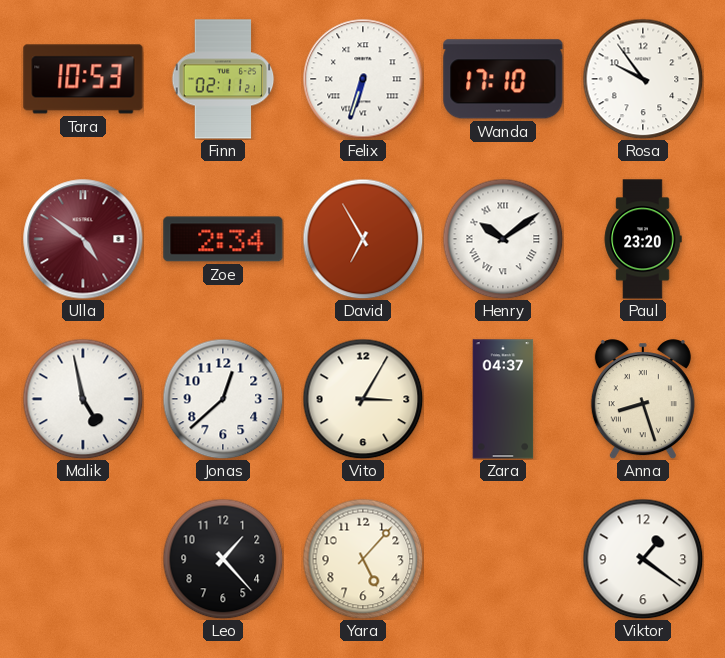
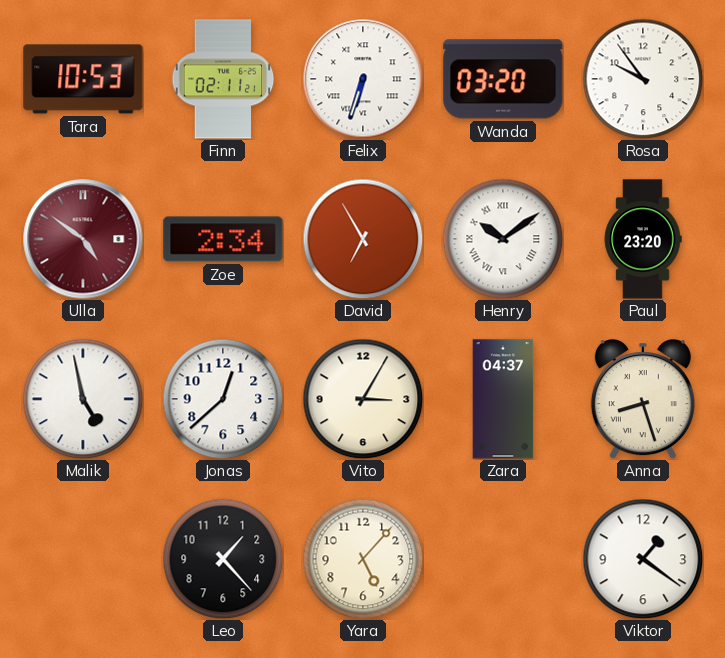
Wanda: 17:10 -> 03:20 (503, 79)
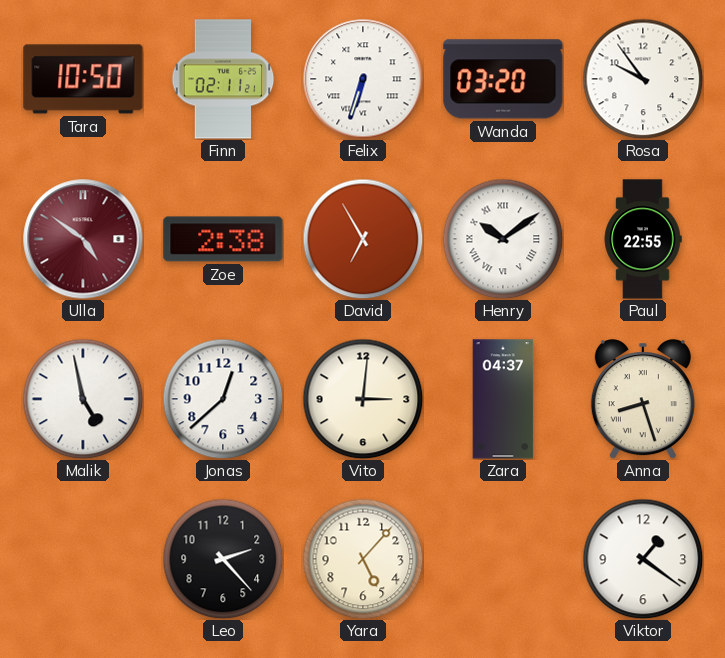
Tara: 10:53 -> 10:50 (83, 79)
Zoe: 2:34 -> 2:38 (223, 239)
Paul: 23:20 -> 22:55 (643, 239)
Vito: 3:05 -> 3:01 (363, 399)
Leo: 1:23 -> 2:23 (223, 559)
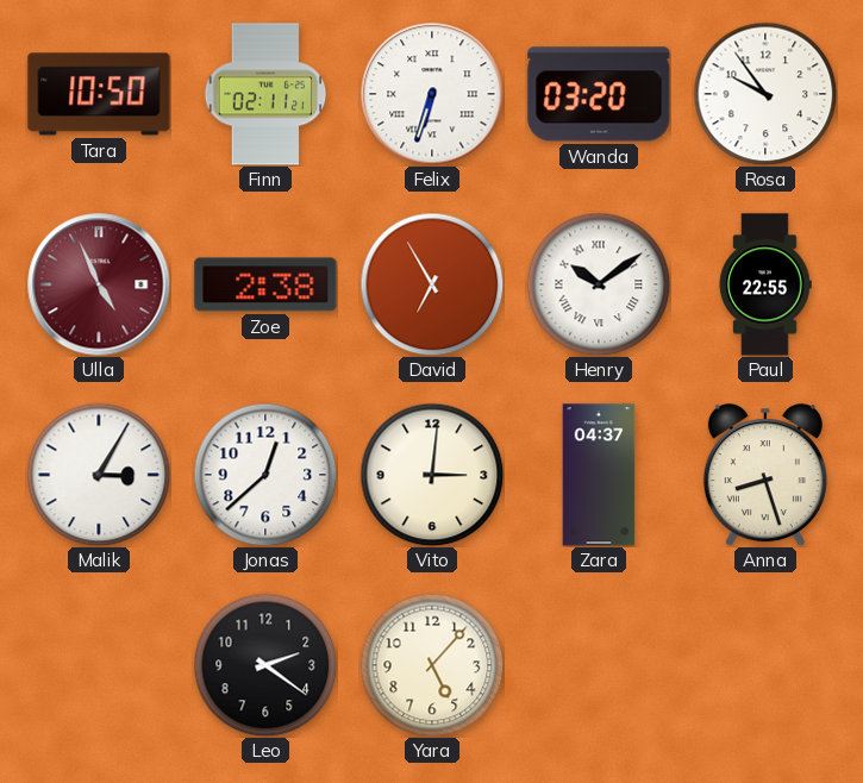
Ulla: 4:51 -> 4:56 (99, 284)
Malik: 4:58 -> 3:05 (99, 475)
Leo: 2:23 -> 2:21 (265, 665)
Viktor: 1:21 -> none (643, 559)
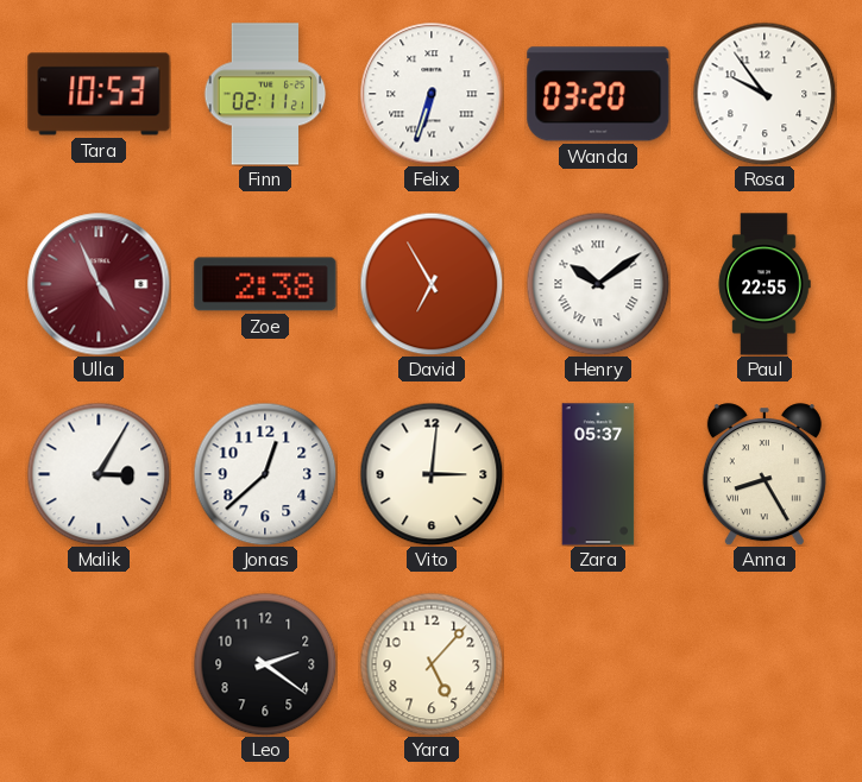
Tara: 10:50 -> 10:53 (99, 94)
Zara: 04:37 -> 05:37 (598, 474)
Anna: 8:27 -> 8:25 (765, 474)
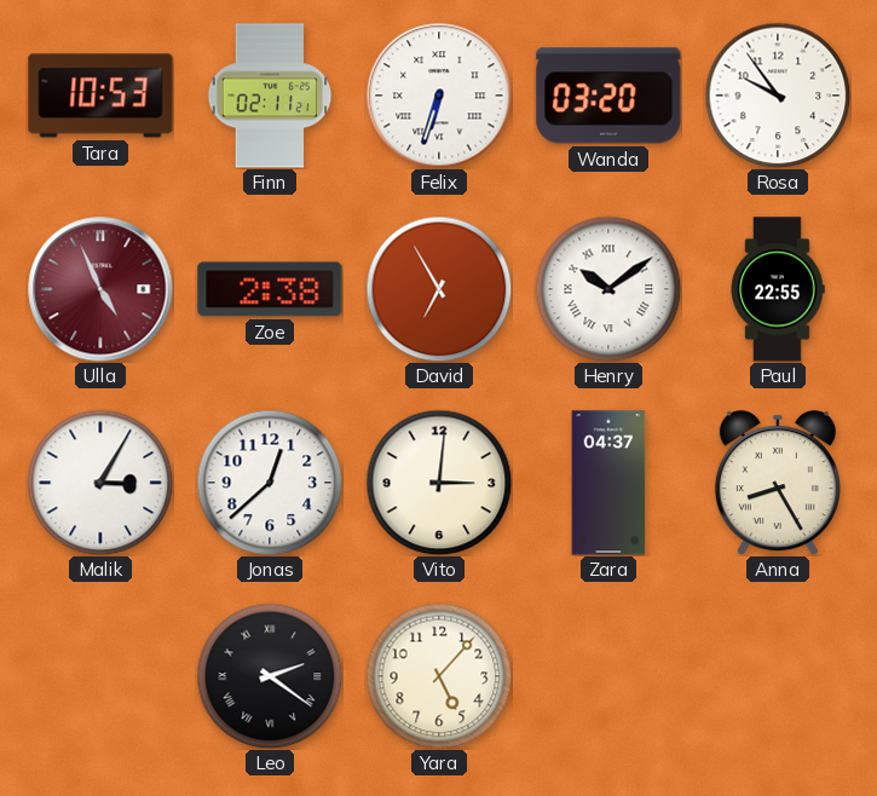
Zara: 05:37 -> 04:37 (608, 483)
Leo numerals: Arabic -> Roman (270, 676)
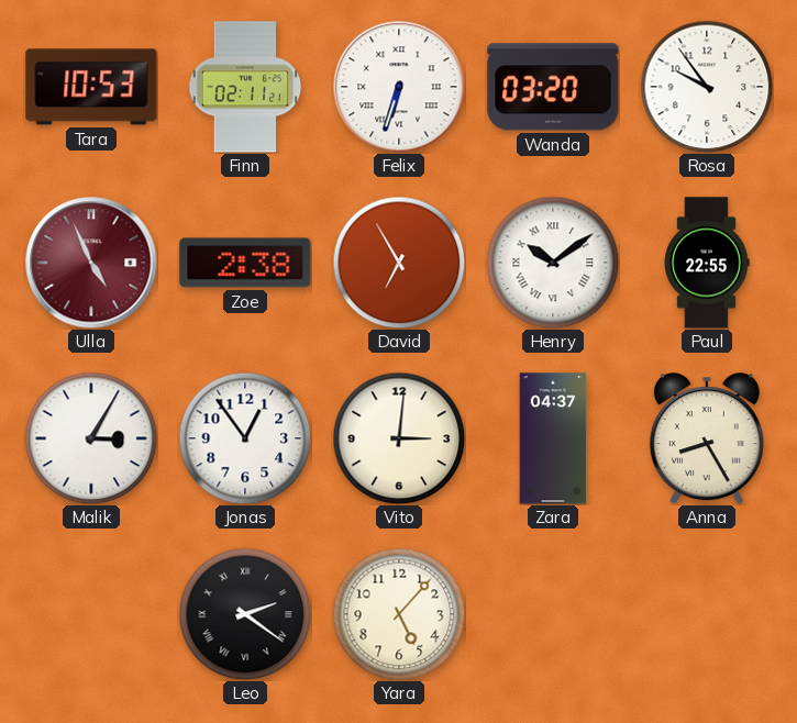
Jonas: 12:38 -> 12:54 (245, 438)
